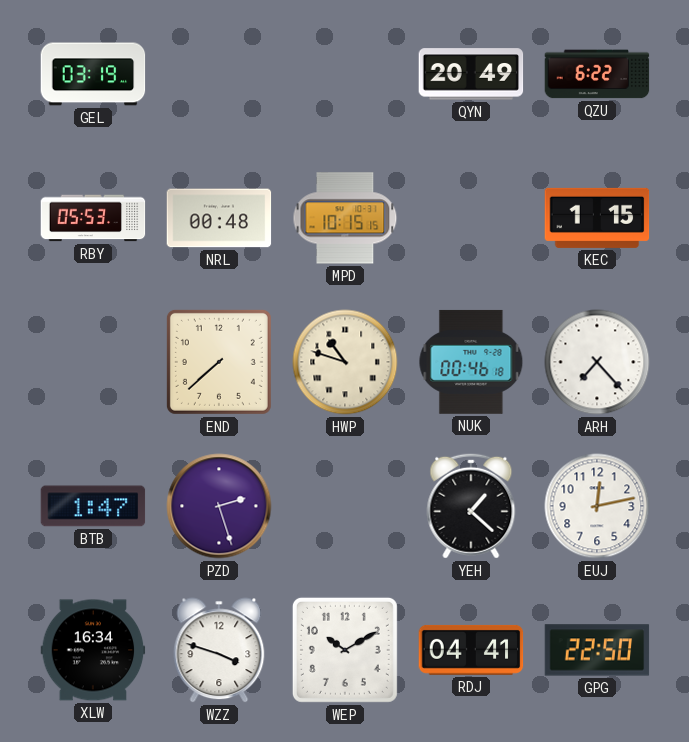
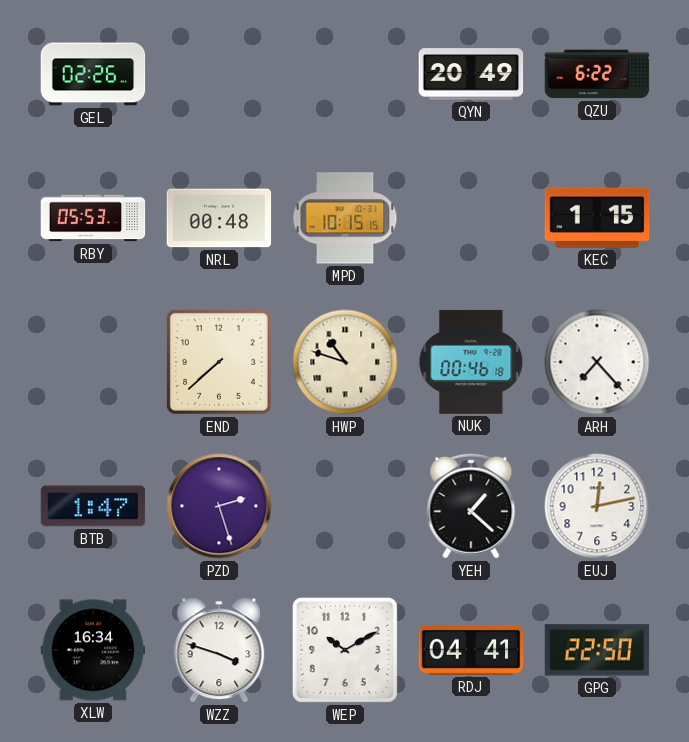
GEL: 03:19 -> 02:26 (93, 74)
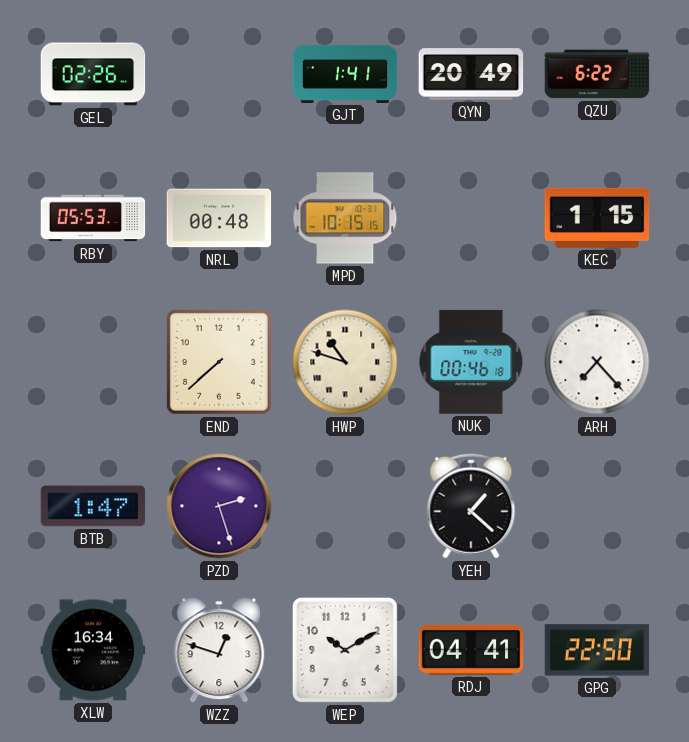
GJT: none -> 1:41 (345, 74)
EUJ: 12:13 -> none (597, 506)
WZZ: 3:48 -> 12:48 (219, 650)
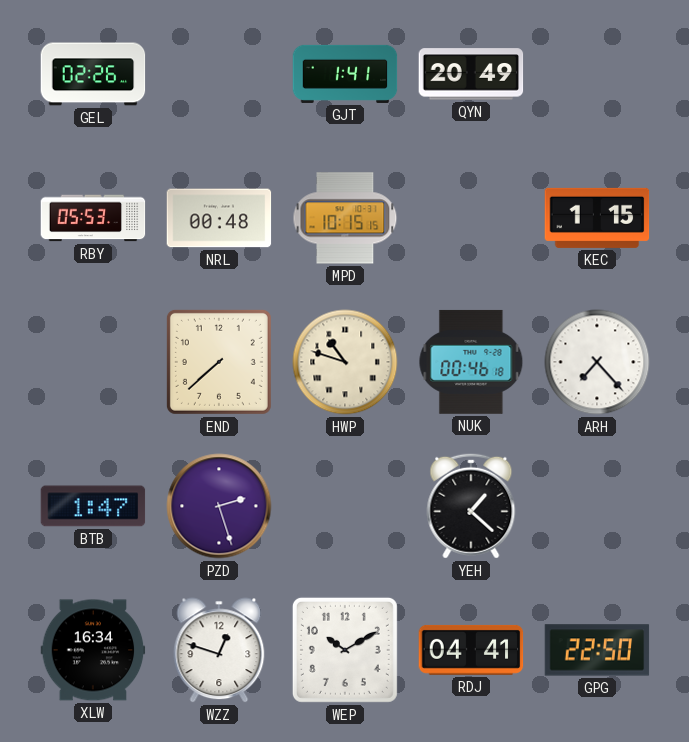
QZU: 6:22 -> none (597, 74)
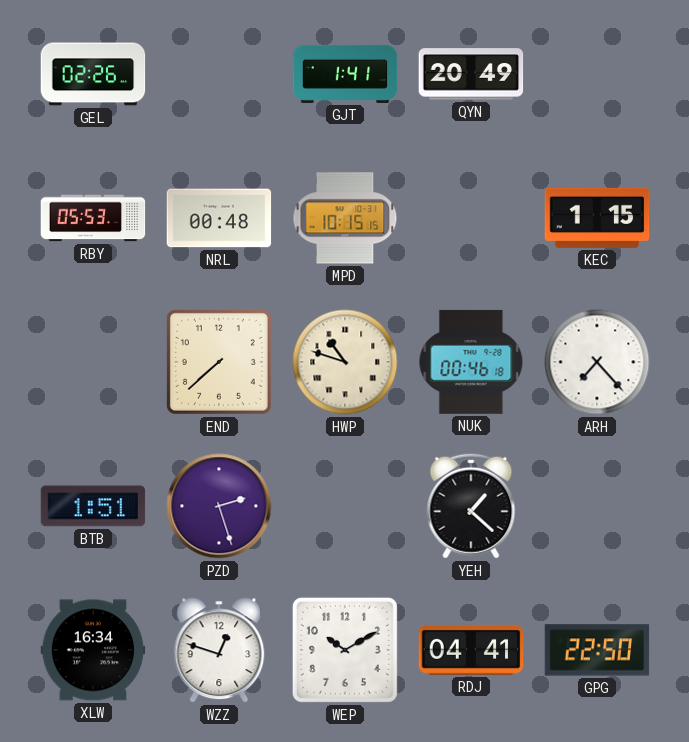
BTB: 1:47 -> 1:51 (93, 506)
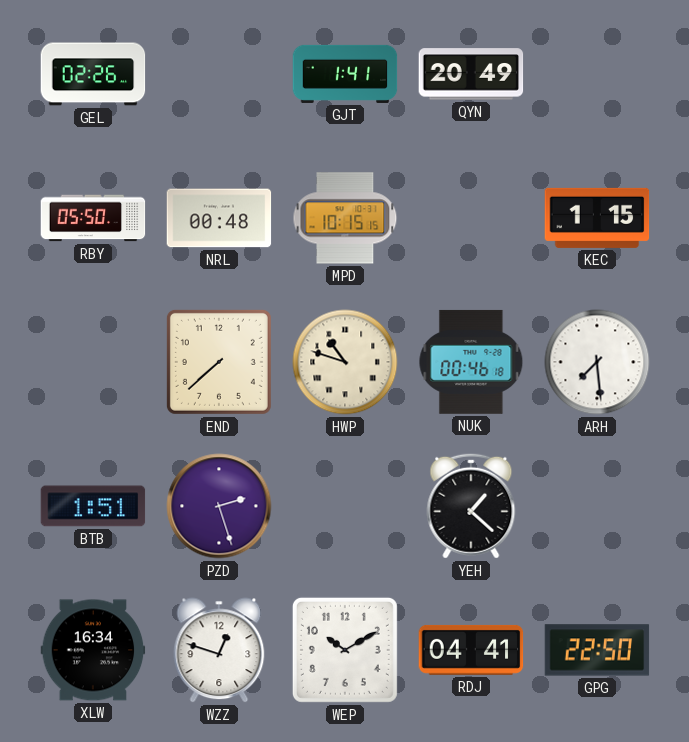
RBY: 05:53 -> 05:50 (93, 218)
ARH: 7:23 -> 7:29 (597, 362)
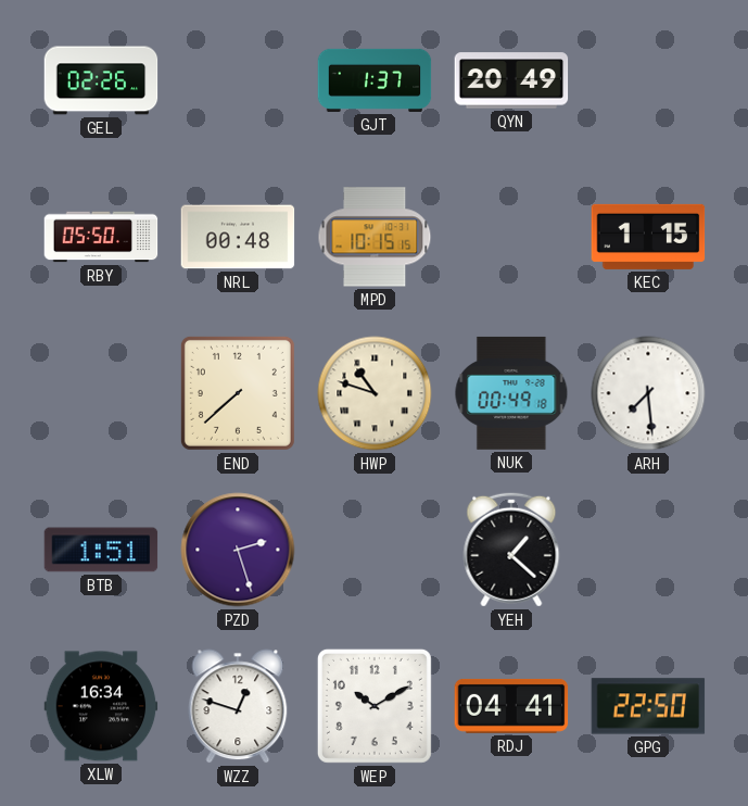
GJT: 1:41 -> 1:37 (375, 80)
NUK: 00:46 -> 00:49 (511, 393)
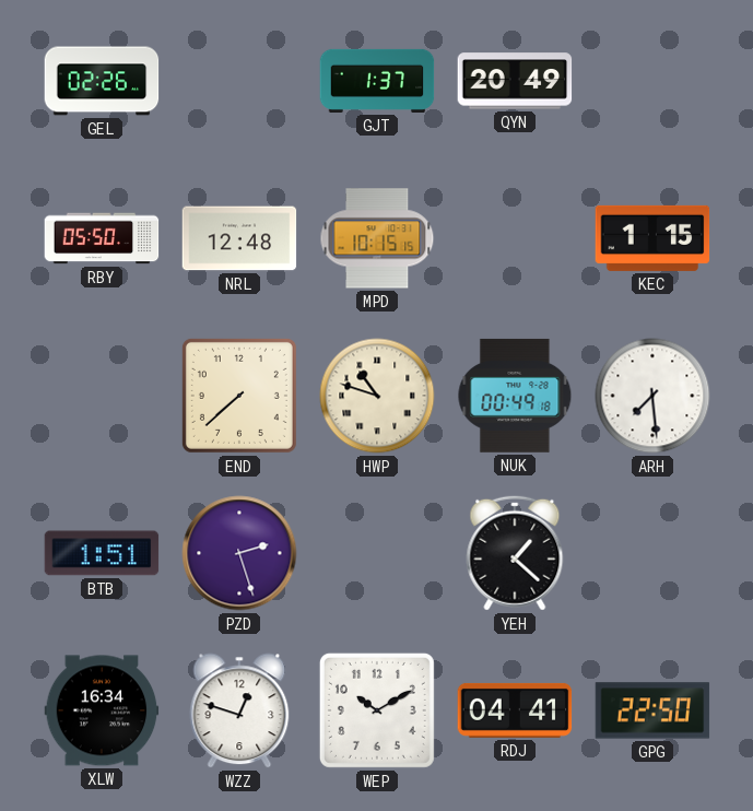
NRL: 00:48 -> 12:48 (239, 238)
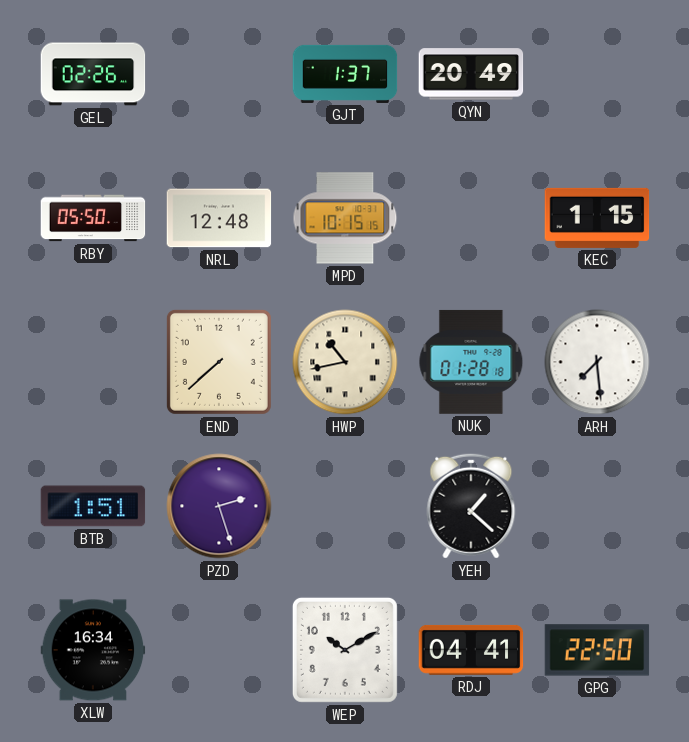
HWP: 10:48 -> 10:43 (345, 362)
NUK: 00:49 -> 01:28 (471, 362)
WZZ: 12:48 -> none (239, 710)
